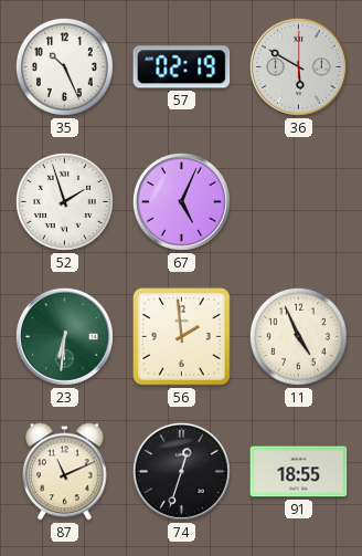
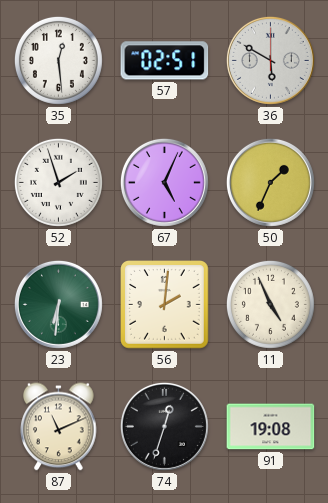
35: 10:26 -> 12:29 (58, 60)
57: 02:19 -> 02:51 (165, 61)
50: none -> 1:34 (270, 182)
56: 1:59 -> 2:01 (165, 305)
91: 18:55 -> 19:08 (271, 427)
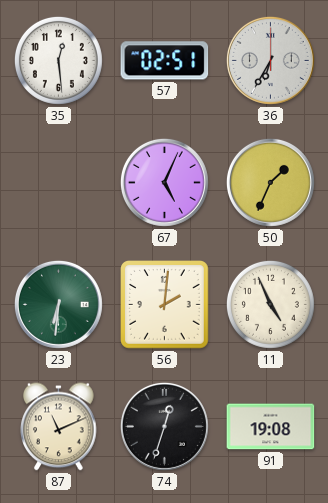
36: 5:50 -> 6:35 (270, 60)
52: 1:57 -> none (58, 182)
